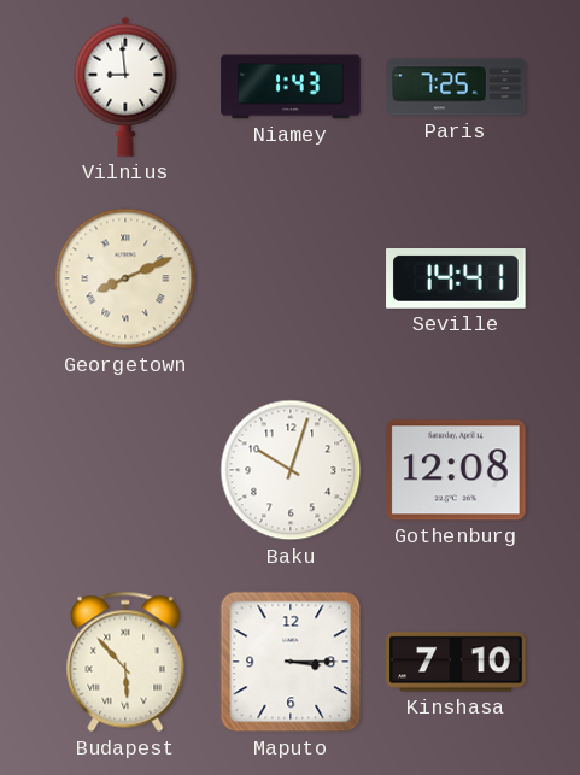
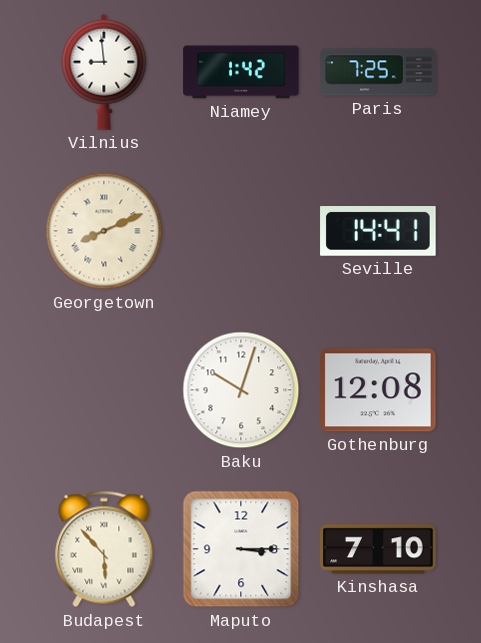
Niamey: 1:43 -> 1:42 (241, 72)
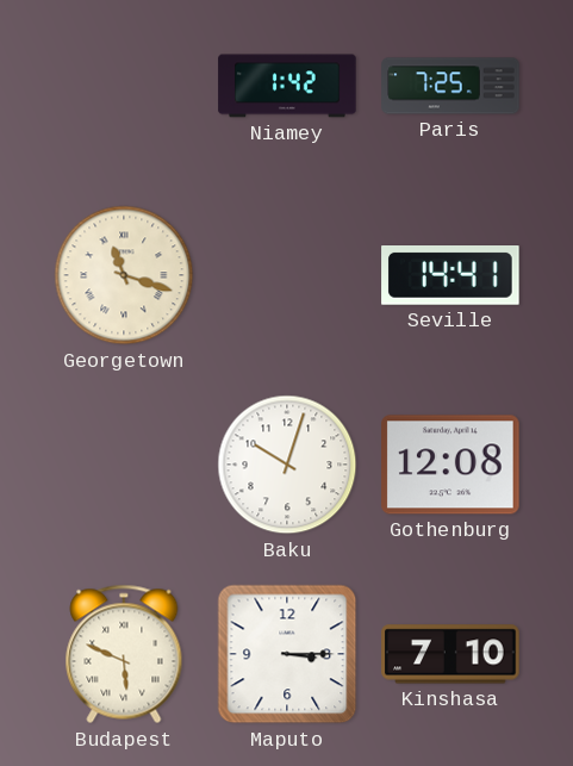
Vilnius: 8:59 -> none (104, 72)
Georgetown: 8:11 -> 11:18 (124, 275)
Budapest: 5:53 -> 5:49 (124, 654)
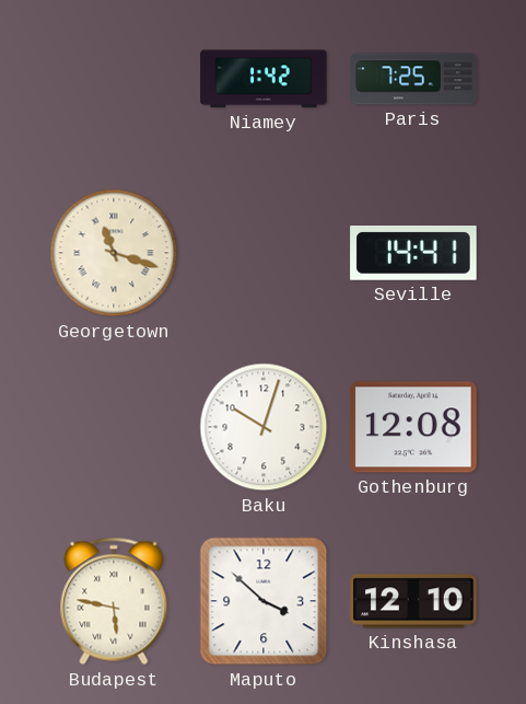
Budapest: 5:49 -> 5:47 (114, 601)
Maputo: 3:15 -> 3:52 (264, 601)
Kinshasa: 7:10 -> 12:10 (413, 601)
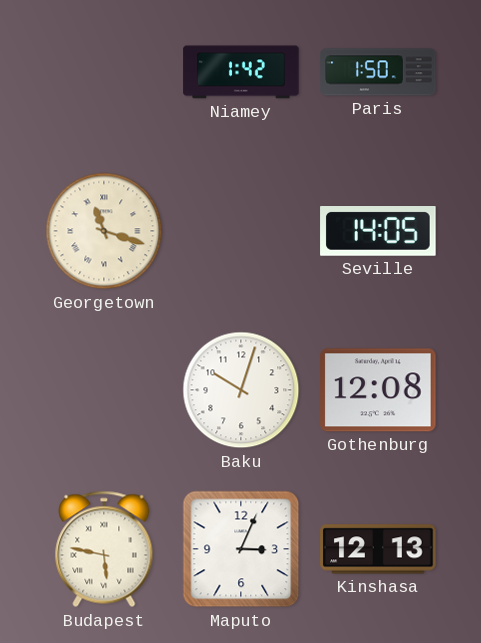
Paris: 7:25 -> 1:50 (378, 72)
Seville: 14:41 -> 14:05 (378, 232)
Maputo: 3:52 -> 3:04 (241, 549)
Kinshasa: 12:10 -> 12:13 (378, 549)
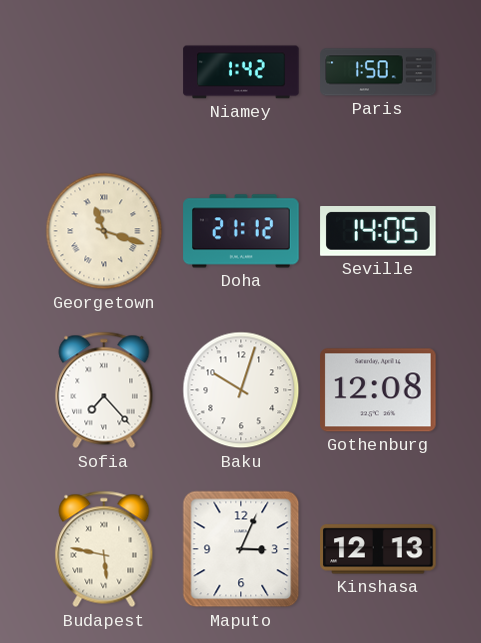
Doha: none -> 21:12 (241, 231)
Sofia: none -> 7:23 (104, 390)
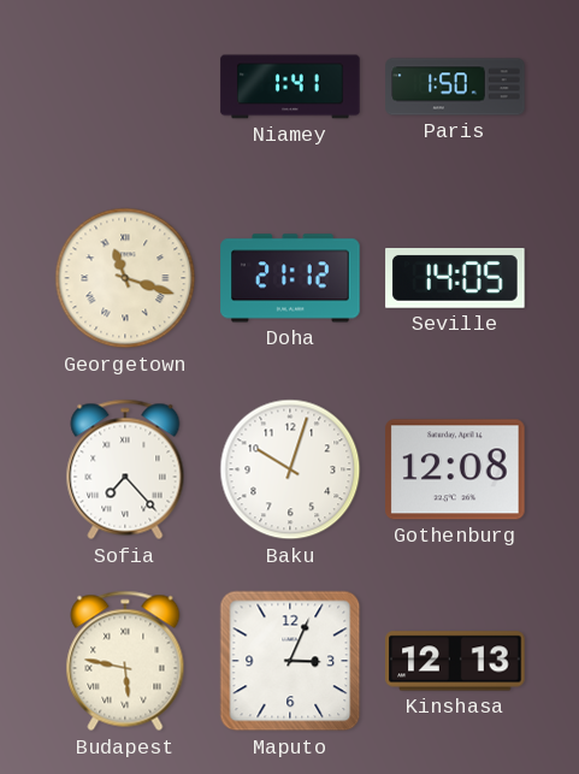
Niamey: 1:42 -> 1:41 (290, 87)
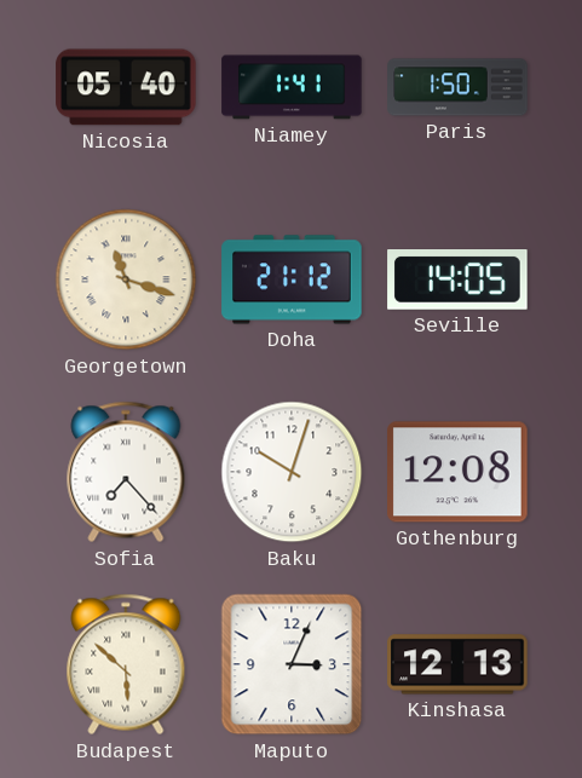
Nicosia: none -> 05:40 (126, 87)
Budapest: 5:47 -> 5:52 (126, 664)
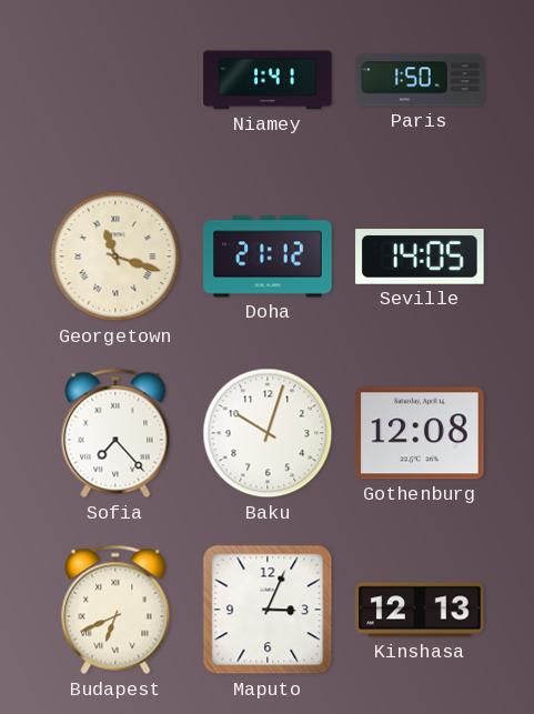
Nicosia: 05:40 -> none (126, 87)
Budapest: 5:52 -> 6:41 (115, 610)
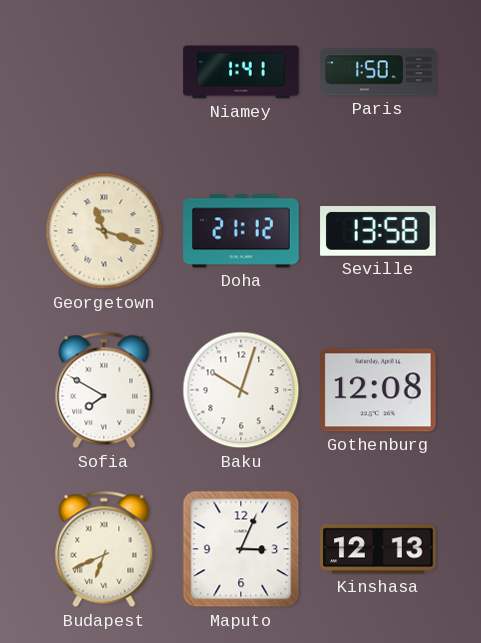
Seville: 14:05 -> 13:58 (378, 232)
Sofia: 7:23 -> 7:50 (104, 390)
